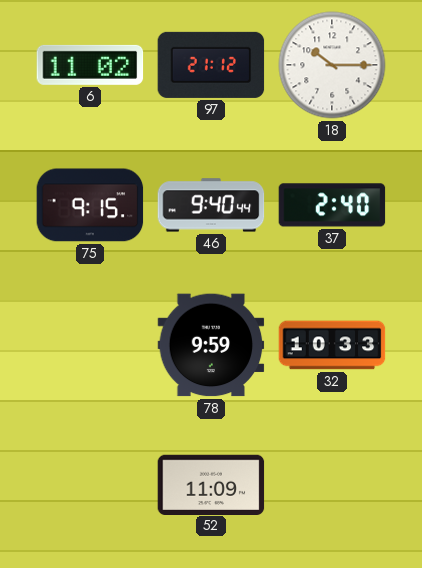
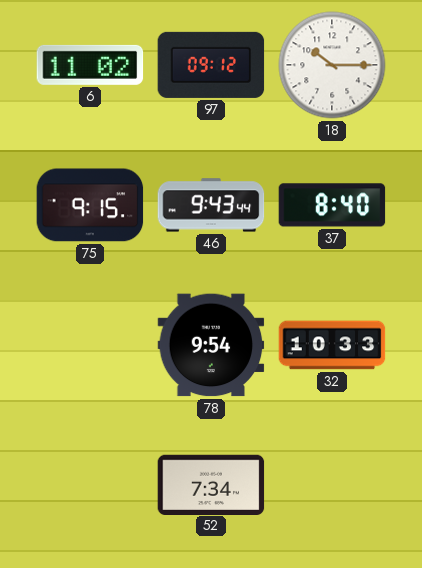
97: 21:12 -> 09:12 (211, 65)
46: 9:40 -> 9:43 (211, 205)
37: 2:40 -> 8:40 (332, 205)
78: 9:59 -> 9:54 (211, 345)
52: 11:09 -> 7:34 (211, 484)
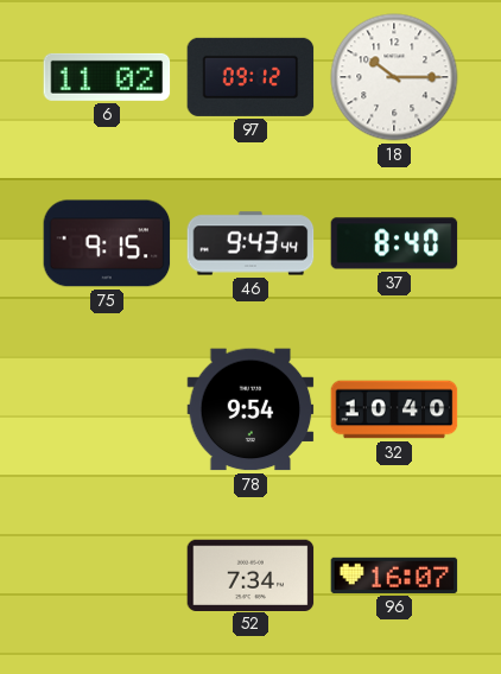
32: 10:33 -> 10:40 (394, 409)
96: none -> 16:07 (394, 576)
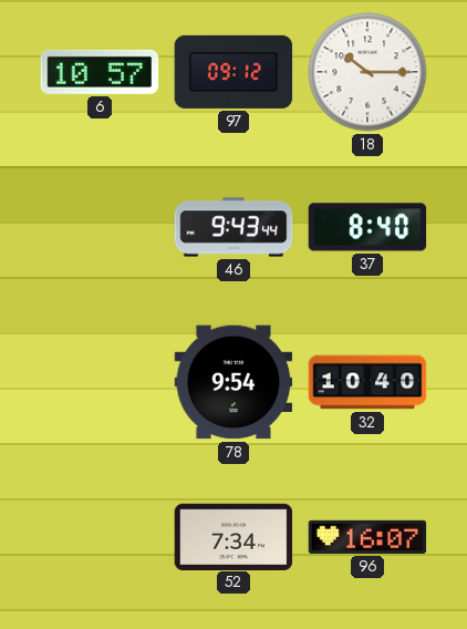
6: 11:02 -> 10:57 (100, 72)
75: 9:15 -> none (107, 243)
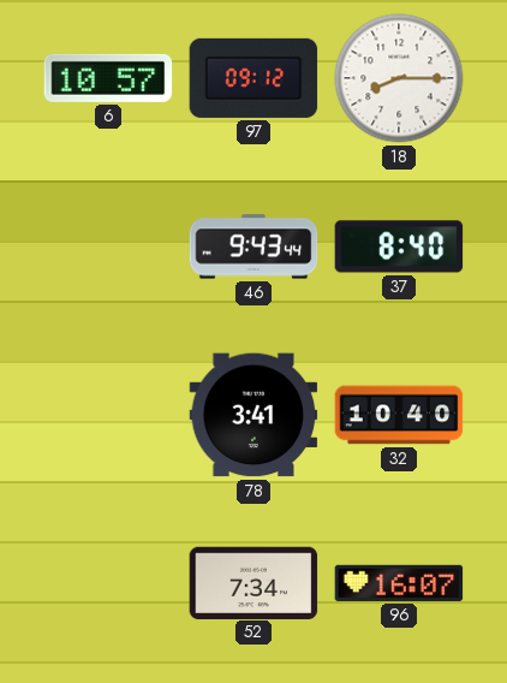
18: 10:15 -> 8:15 (399, 78)
78: 9:54 -> 3:41 (253, 415)
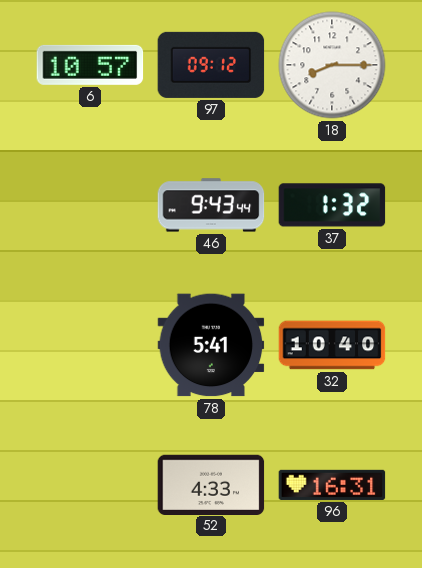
37: 8:40 -> 1:32 (332, 205)
78: 3:41 -> 5:41 (211, 345)
52: 7:34 -> 4:33 (211, 484)
96: 16:07 -> 16:31 (332, 485)
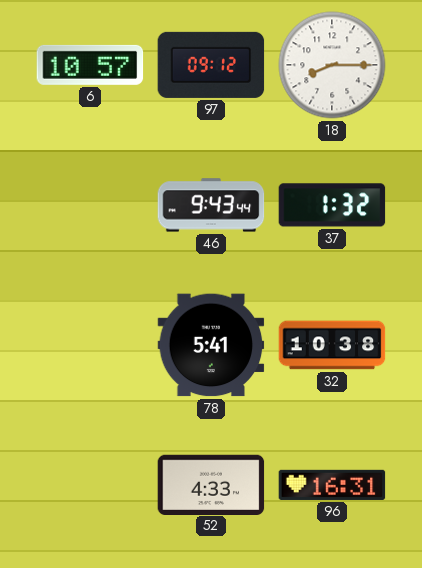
32: 10:40 -> 10:38 (332, 345)
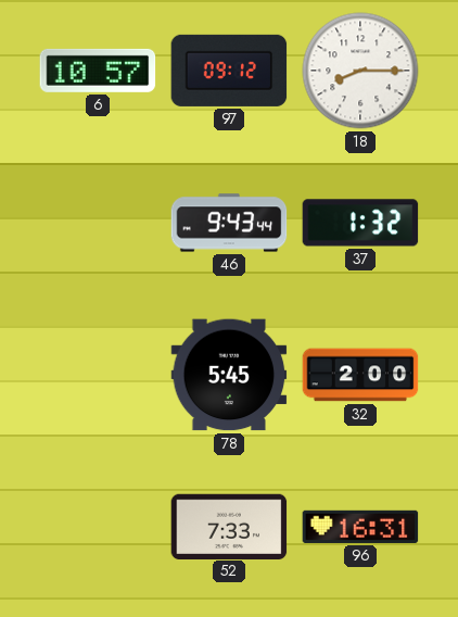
78: 5:41 -> 5:45 (229, 375)
32: 10:38 -> 2:00 (360, 375)
52: 4:33 -> 7:33 (229, 526)
